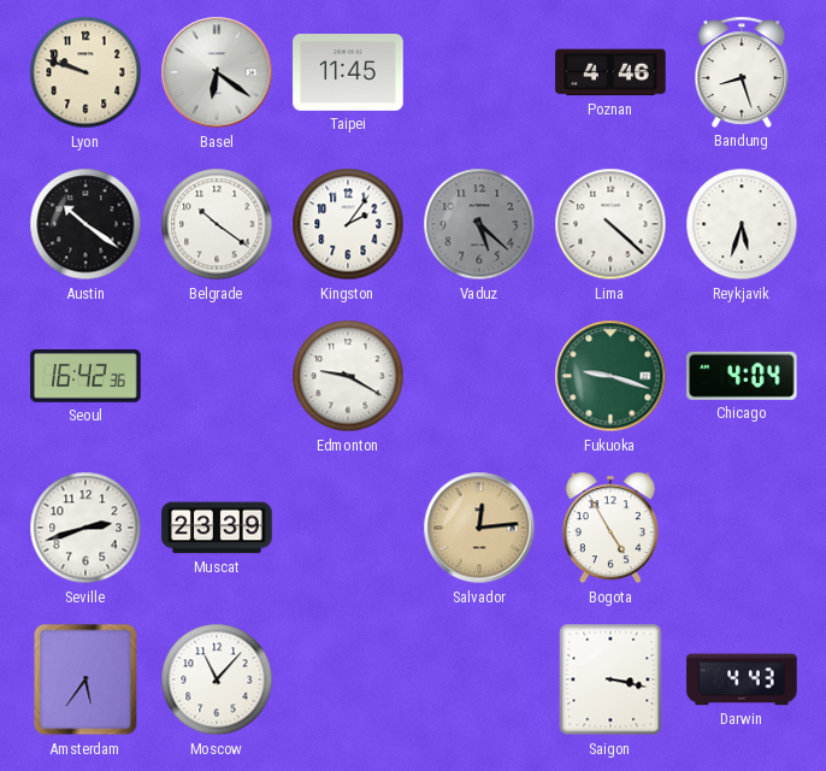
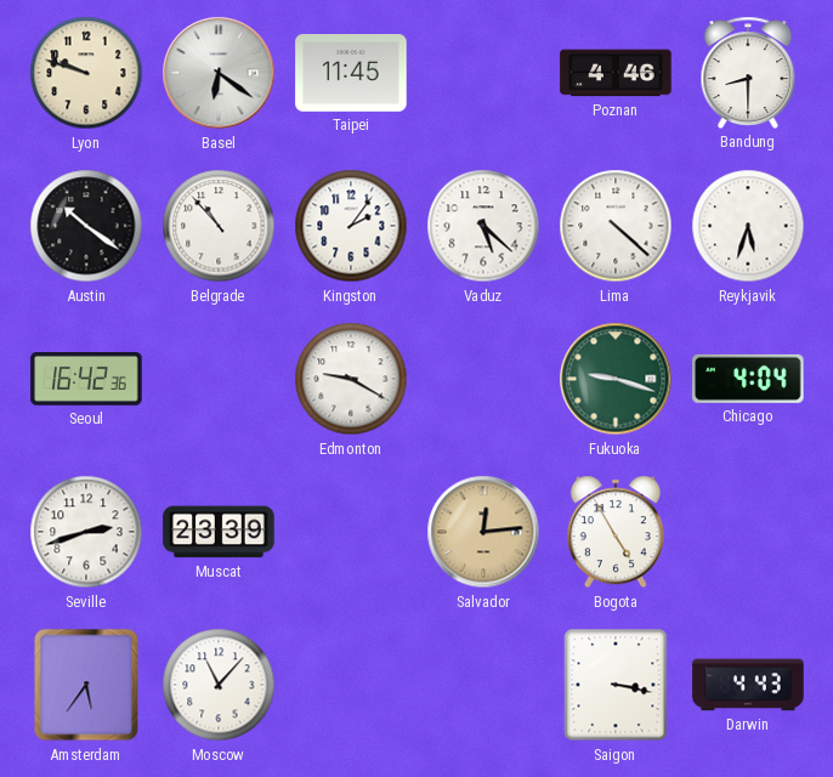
Bandung: 8:27 -> 8:30 (748, 73)
Belgrade: 10:21 -> 10:53 (219, 226)
Vaduz dial: grey -> white (483, 226)
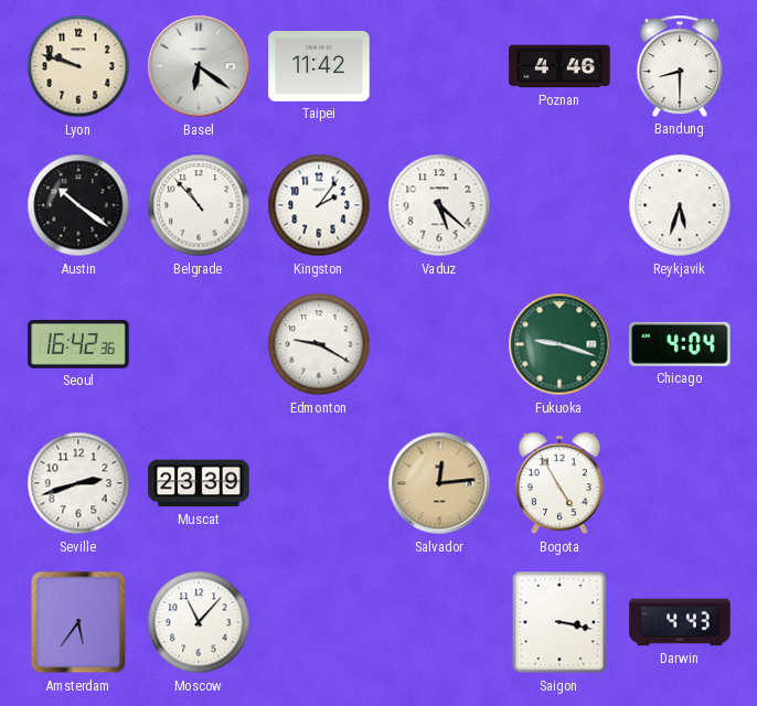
Taipei: 11:45 -> 11:42 (319, 67)
Lima: 4:22 -> none (616, 226)
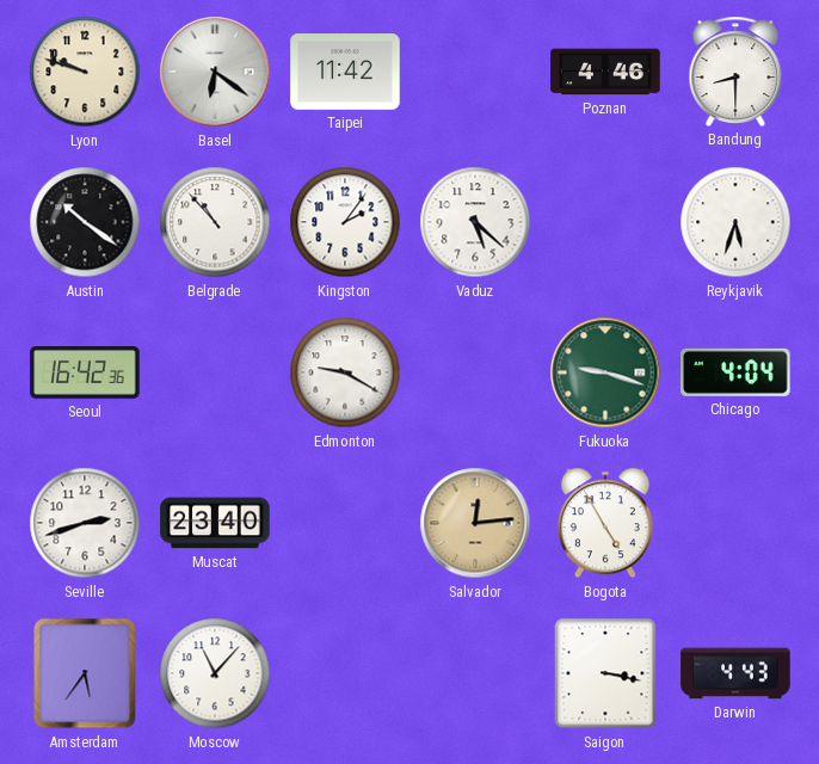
Muscat: 23:39 -> 23:40 (215, 523)
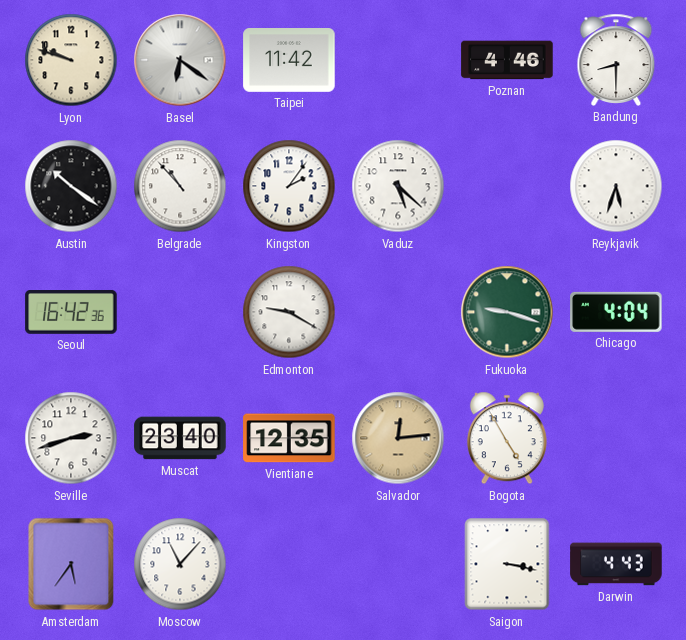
Vientiane: none -> 12:35 (289, 438)
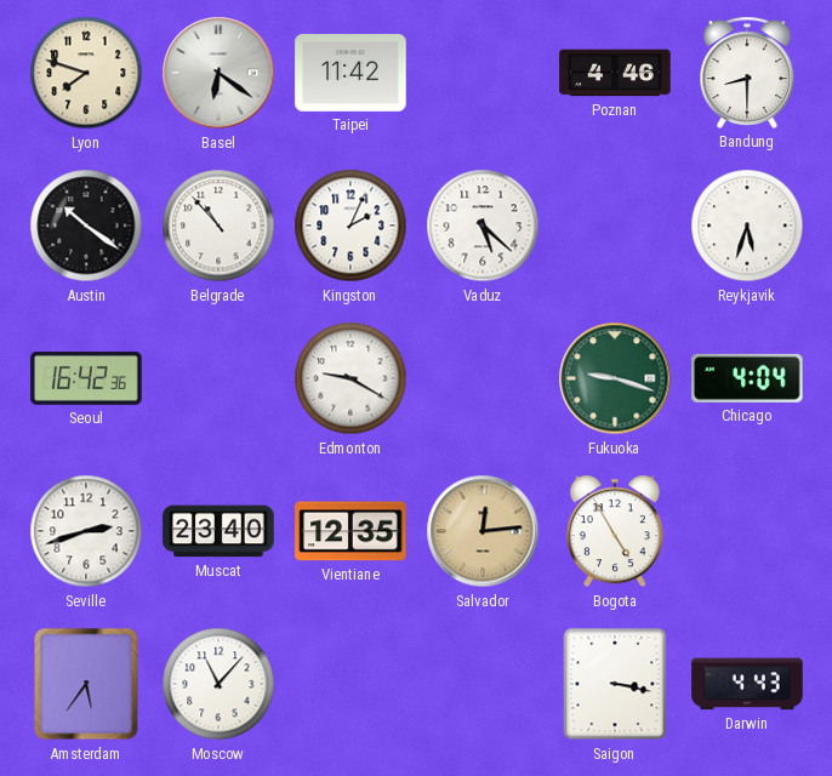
Lyon: 9:48 -> 7:48 (86, 73)
Kingston: 2:06 -> 2:04 (351, 226)
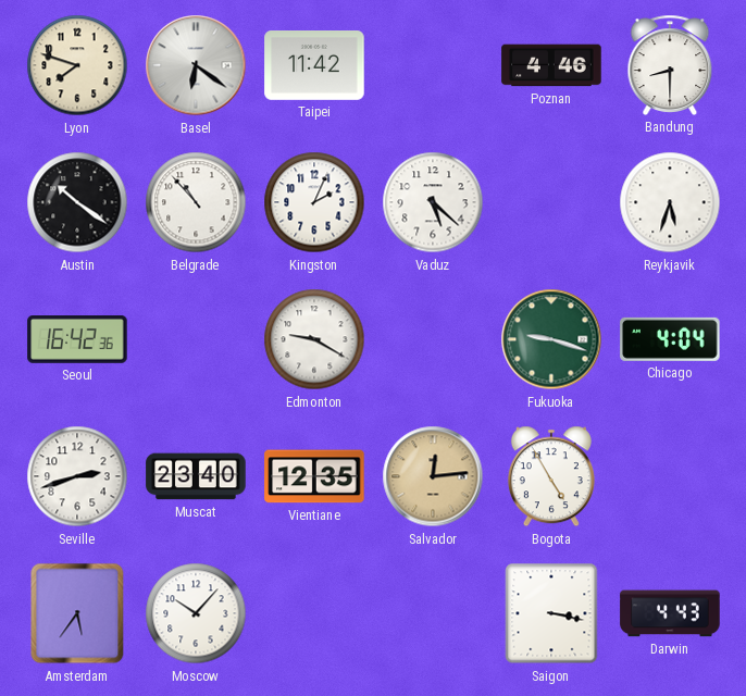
Moscow: 11:07 -> 10:07 (196, 613)
